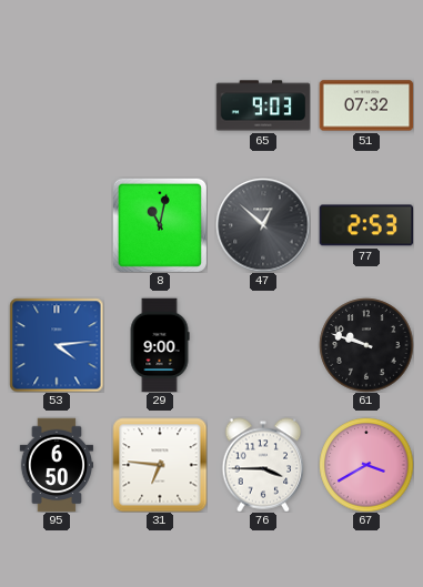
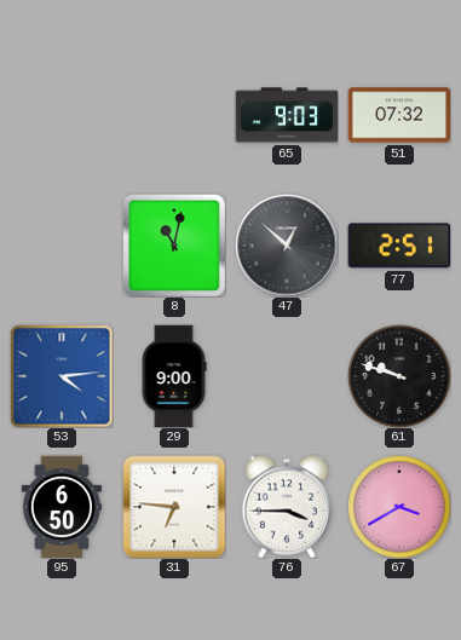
77: 2:53 -> 2:51 (399, 246)
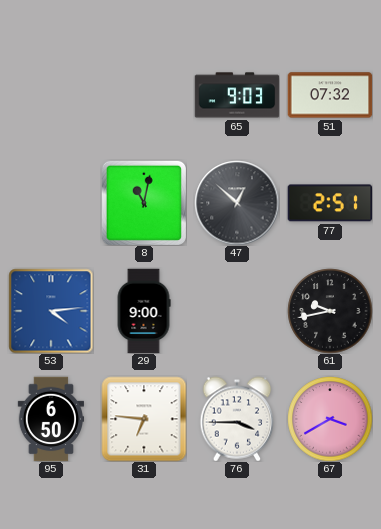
61: 9:48 -> 9:43 (330, 311)
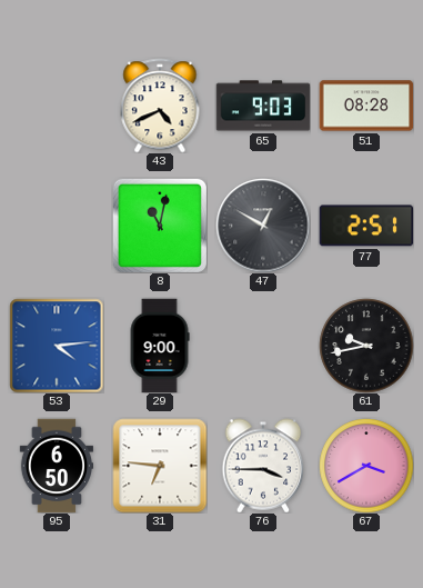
43: none -> 4:41 (160, 106)
51: 07:32 -> 08:28 (366, 106)
47: 12:52 -> 12:50 (263, 226)
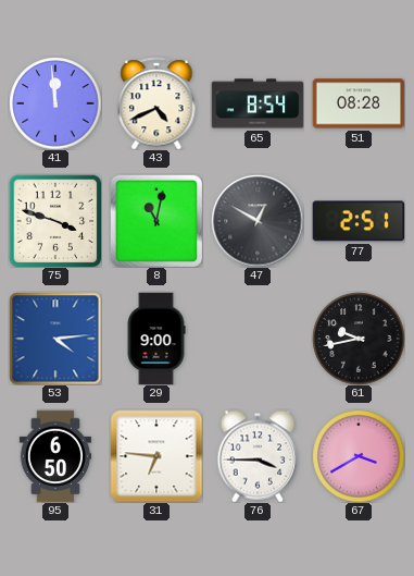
41: none -> 11:59 (55, 103)
65: 9:03 -> 8:54 (258, 103)
75: none -> 3:48 (55, 221)
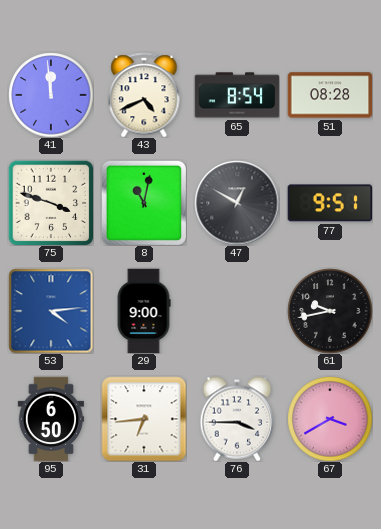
77: 2:51 -> 9:51 (330, 203)
31: 6:46 -> 6:44 (144, 419)
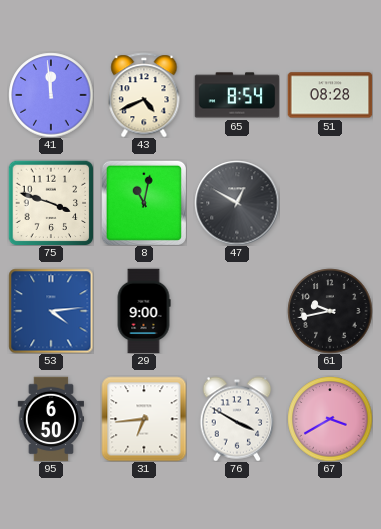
77: 9:51 -> none (330, 203)
76: 3:45 -> 3:50 (237, 419)
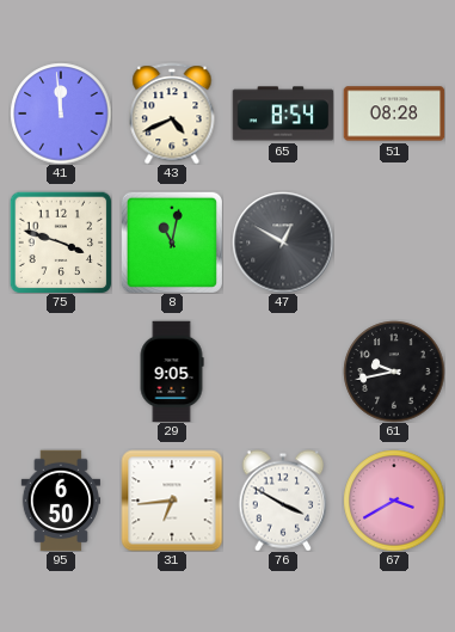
53: 4:14 -> none (51, 311)
29: 9:00 -> 9:05 (172, 372)
